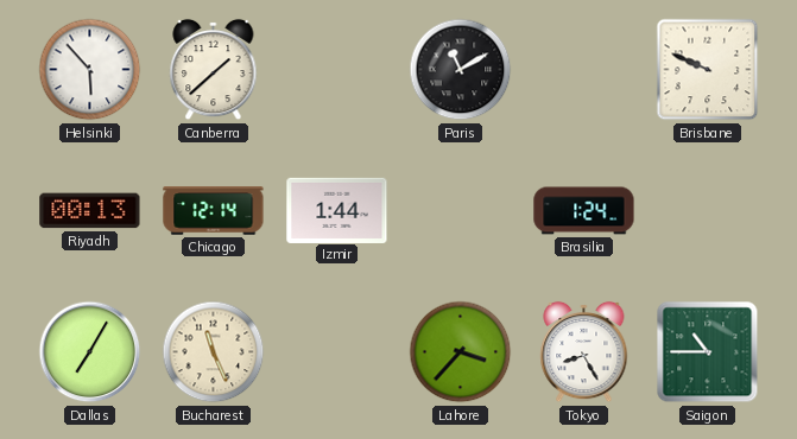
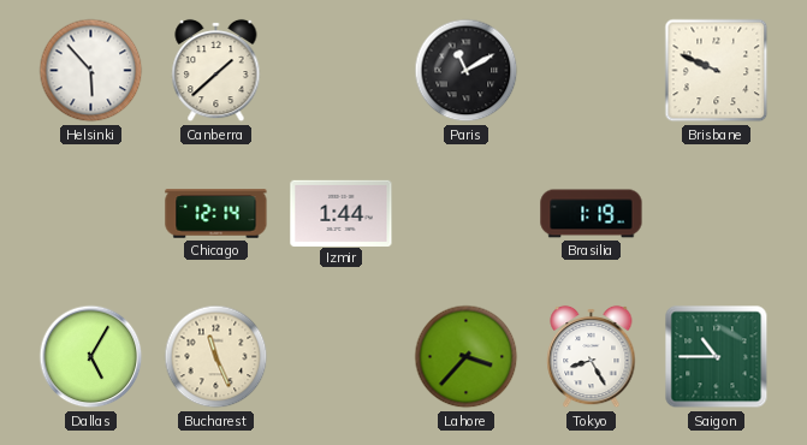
Riyadh: 00:13 -> none (90, 211)
Brasilia: 1:24 -> 1:19 (592, 214)
Dallas: 7:05 -> 5:05 (91, 357)
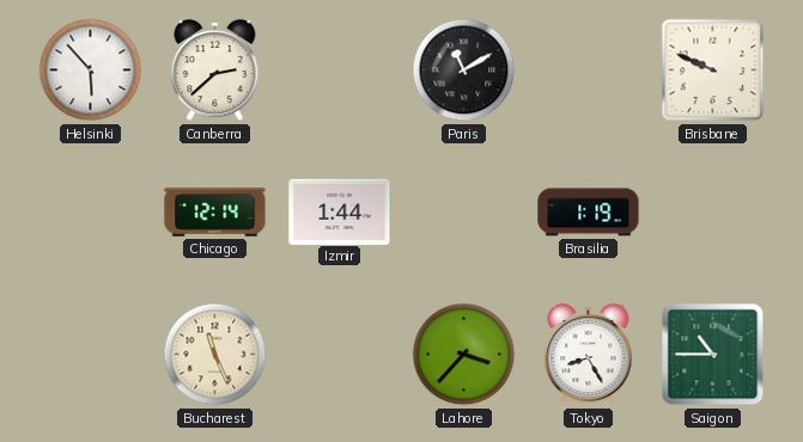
Canberra: 1:38 -> 2:38 (215, 70)
Dallas: 5:05 -> none (91, 357)
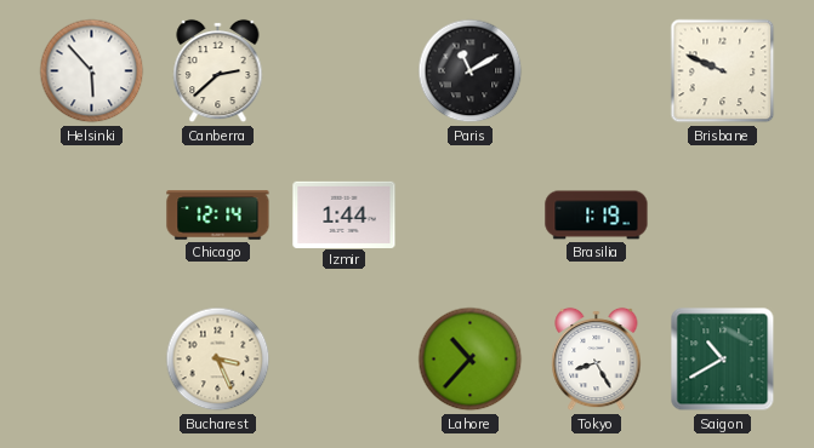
Bucharest: 11:26 -> 3:26 (218, 360)
Lahore: 3:37 -> 10:37 (471, 360)
Saigon: 10:45 -> 10:40 (723, 360)
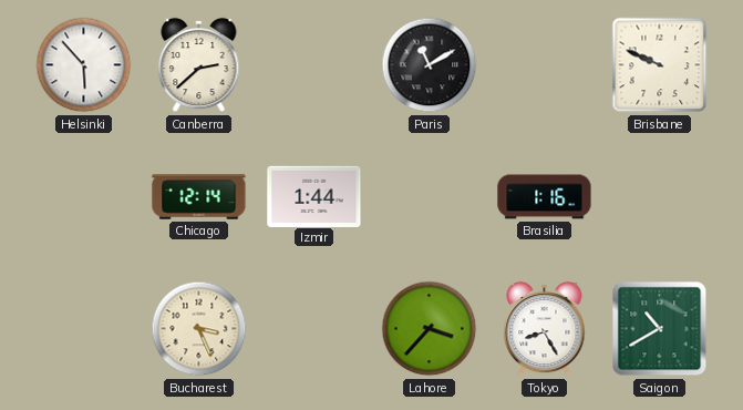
Brasilia: 1:19 -> 1:16 (545, 197)
Lahore: 10:37 -> 3:37 (430, 329)
